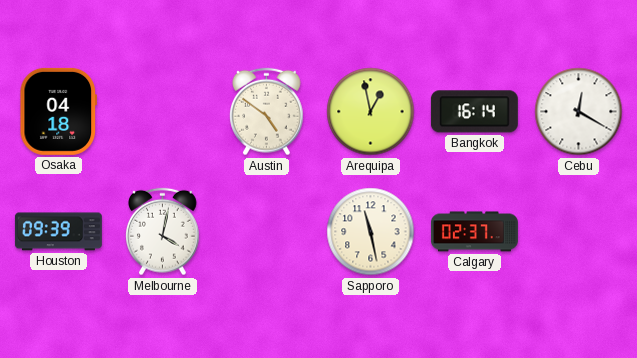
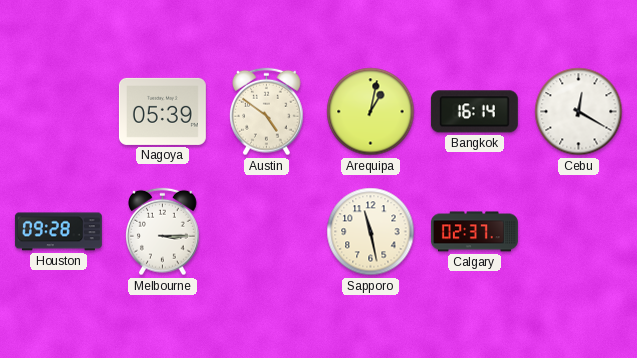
Osaka: 04:18 -> none (58, 111)
Nagoya: none -> 05:39 (162, 111)
Arequipa: 12:58 -> 1:02 (371, 112)
Houston: 09:39 -> 09:28 (58, 232)
Melbourne: 4:02 -> 3:15 (163, 232)
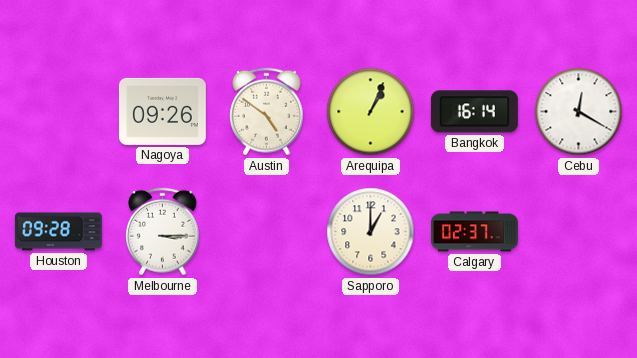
Nagoya: 05:39 -> 09:26 (162, 111)
Arequipa: 1:02 -> 1:04 (371, 112)
Sapporo: 11:28 -> 1:00 (371, 232)
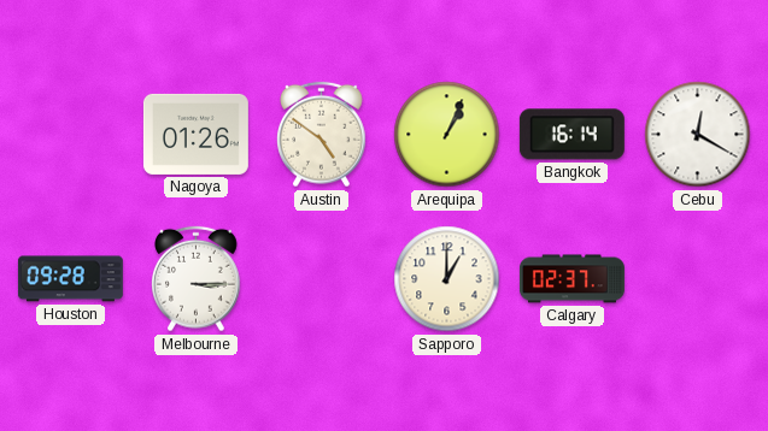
Nagoya: 09:26 -> 01:26 (195, 134)
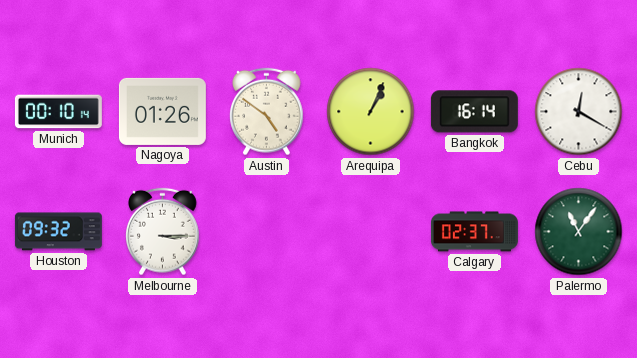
Munich: none -> 00:10 (58, 112)
Houston: 09:28 -> 09:32 (58, 232)
Sapporo: 1:00 -> none (447, 279)
Palermo: none -> 11:06 (579, 232)
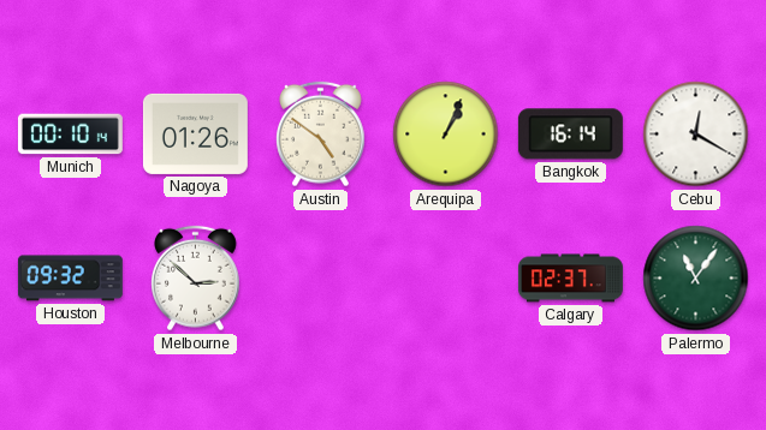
Melbourne: 3:15 -> 2:52 (196, 279)
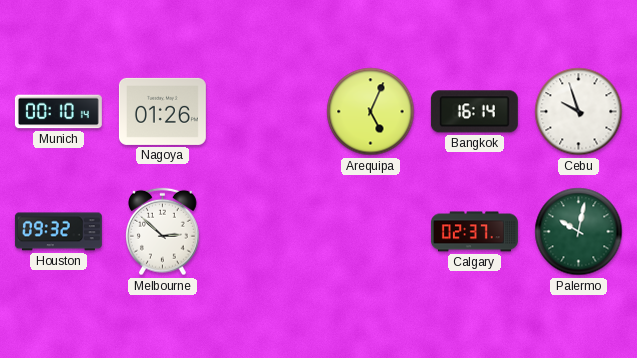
Austin: 4:51 -> none (321, 135)
Arequipa: 1:04 -> 5:04 (371, 112)
Cebu: 12:20 -> 9:57 (579, 112)
Palermo: 11:06 -> 10:02 (579, 232)
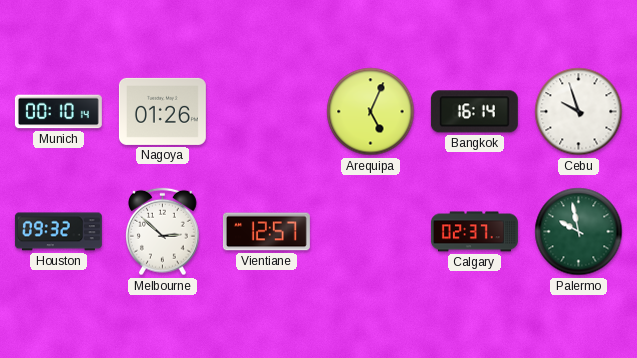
Vientiane: none -> 12:57 (266, 232)
Palermo: 10:02 -> 9:58 (579, 232)
